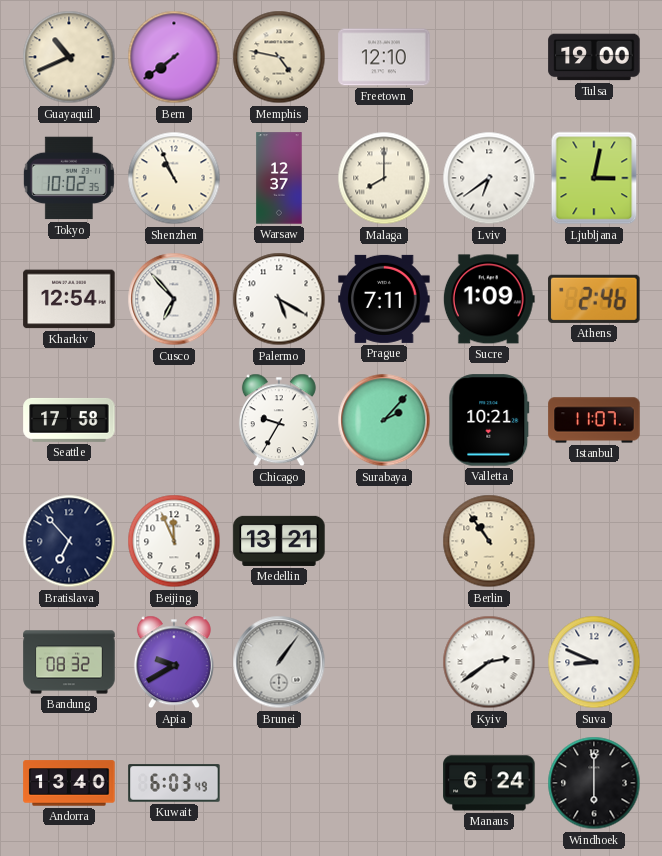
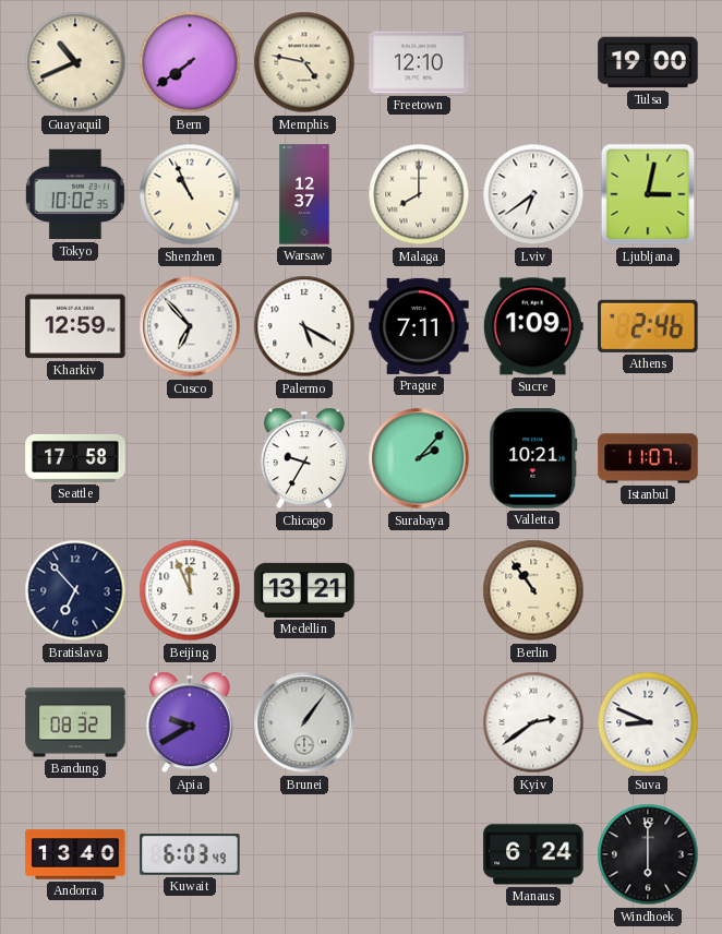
Kharkiv: 12:54 -> 12:59 (75, 326)
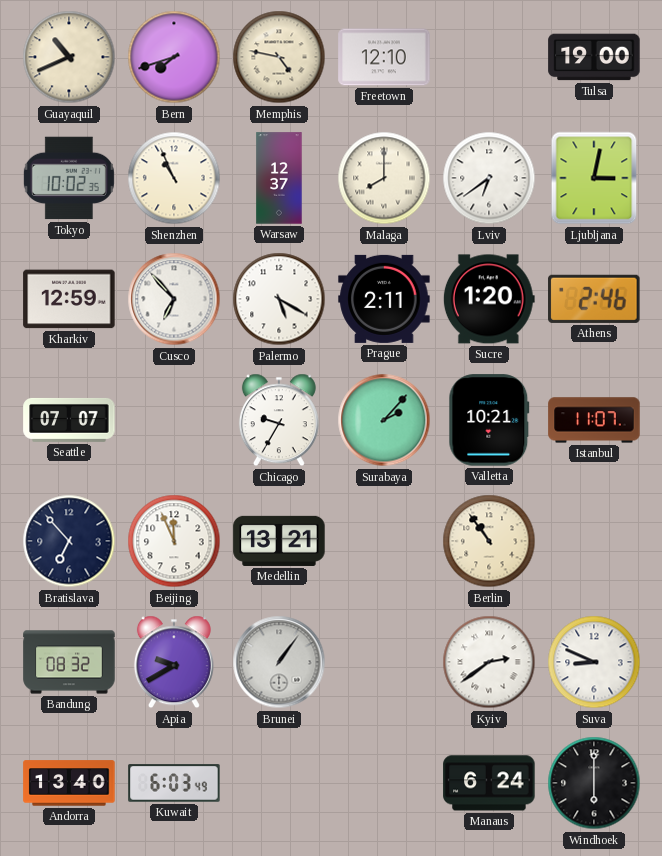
Bern: 7:39 -> 7:42 (174, 57)
Prague: 7:11 -> 2:11 (384, 299)
Sucre: 1:09 -> 1:20 (489, 299)
Seattle: 17:58 -> 07:07 (69, 420)
